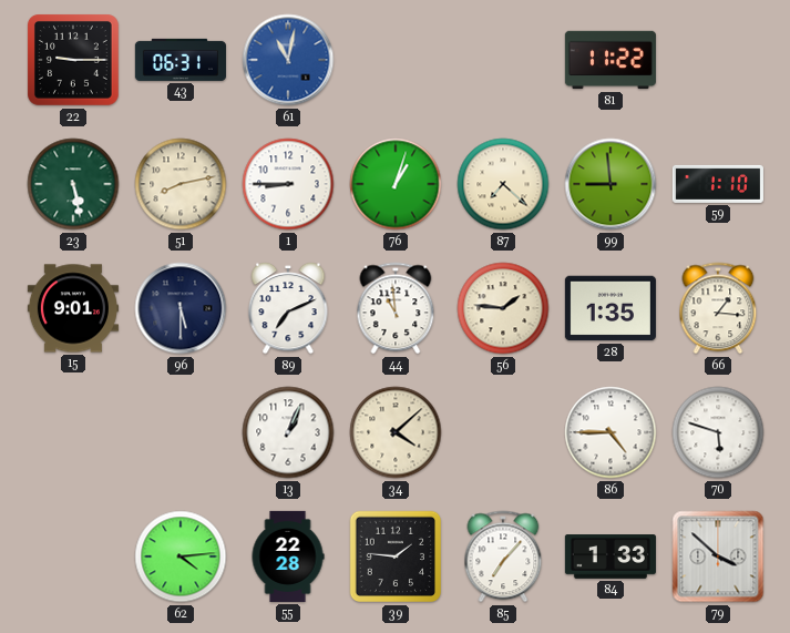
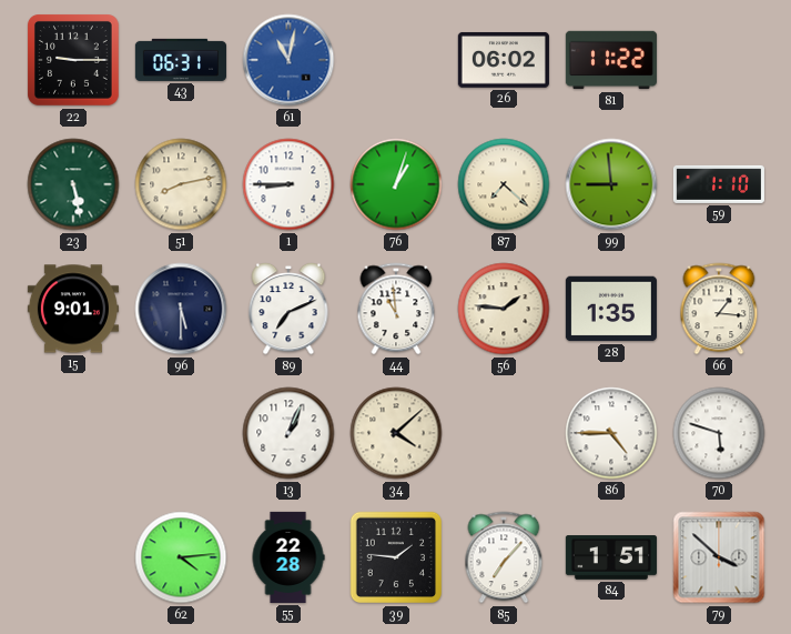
26: none -> 06:02 (504, 60)
84: 1:33 -> 1:51 (611, 557)
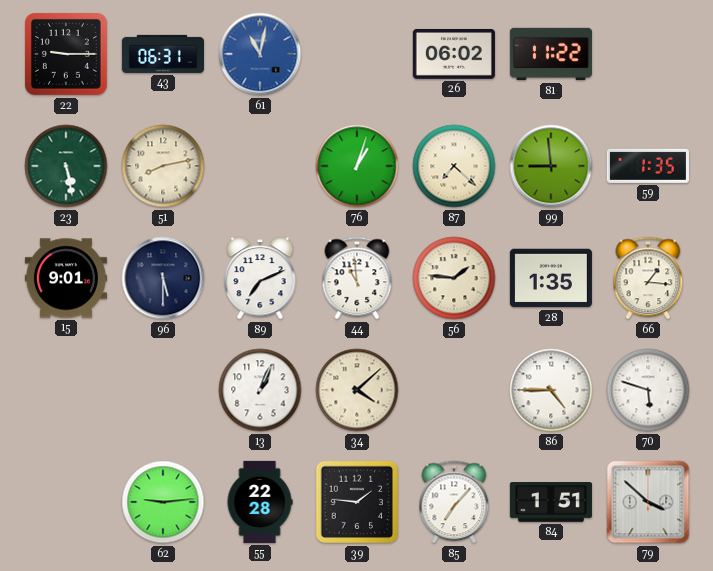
1: 8:45 -> none (288, 184)
59: 1:10 -> 1:35 (648, 166)
62: 4:14 -> 9:14 (163, 502)
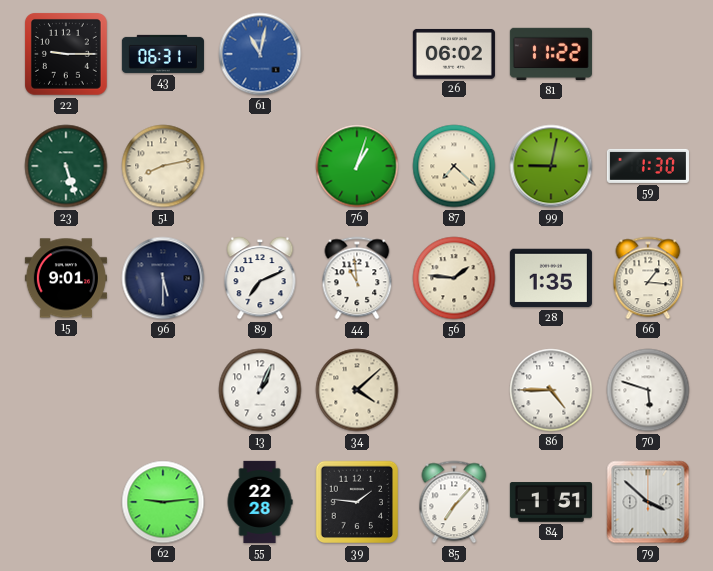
23: 5:28 -> 5:27 (66, 166)
99: 8:59 -> 9:02 (551, 166)
59: 1:35 -> 1:30 (648, 166)
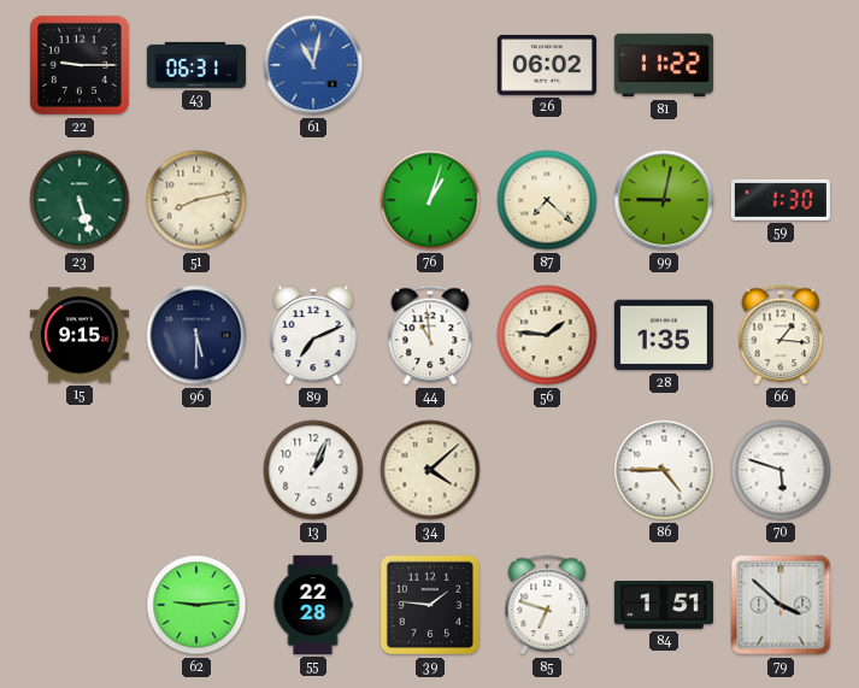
15: 9:01 -> 9:15 (80, 335)
85: 7:07 -> 6:48 (547, 605)
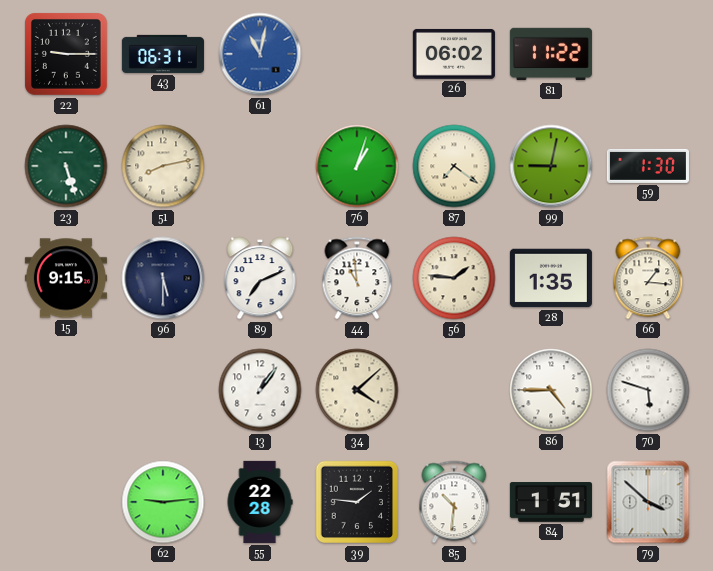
87: 7:22 -> 7:21 (454, 166)
13: 1:04 -> 1:06 (260, 390)
85: 6:48 -> 10:31 (454, 502)
